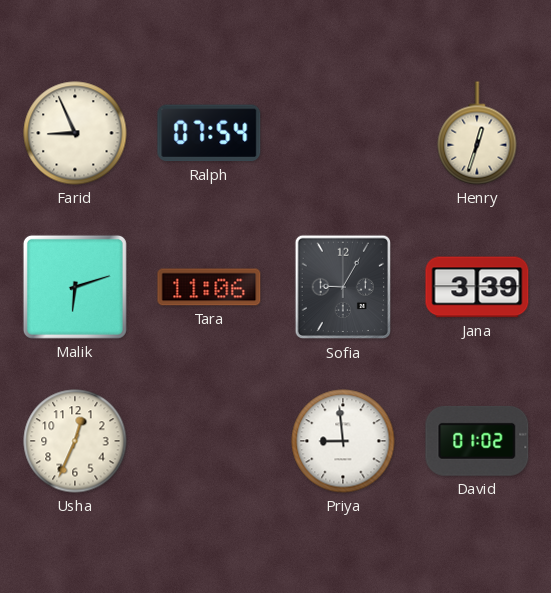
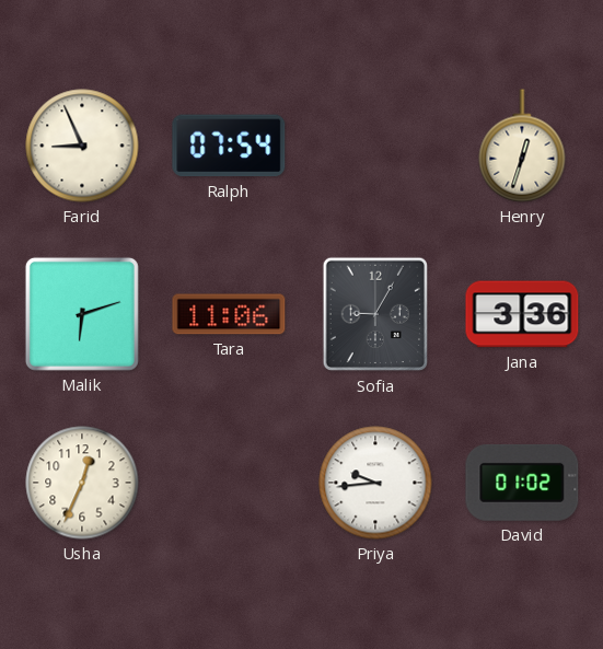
Jana: 3:39 -> 3:36 (522, 314)
Priya: 8:59 -> 9:44 (375, 483)
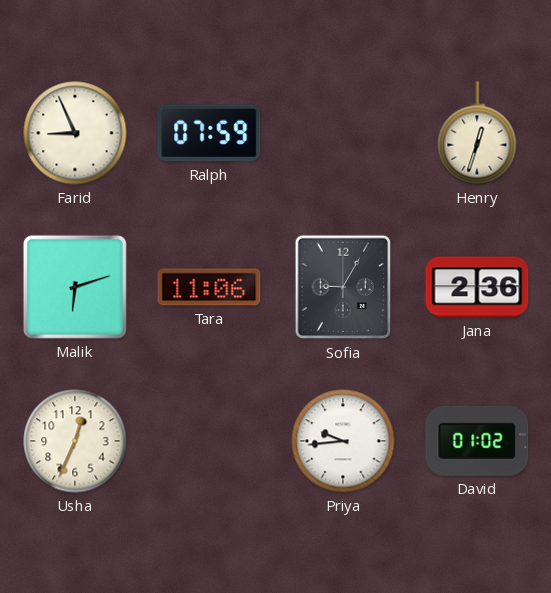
Ralph: 07:54 -> 07:59 (209, 133)
Jana: 3:36 -> 2:36 (477, 287)
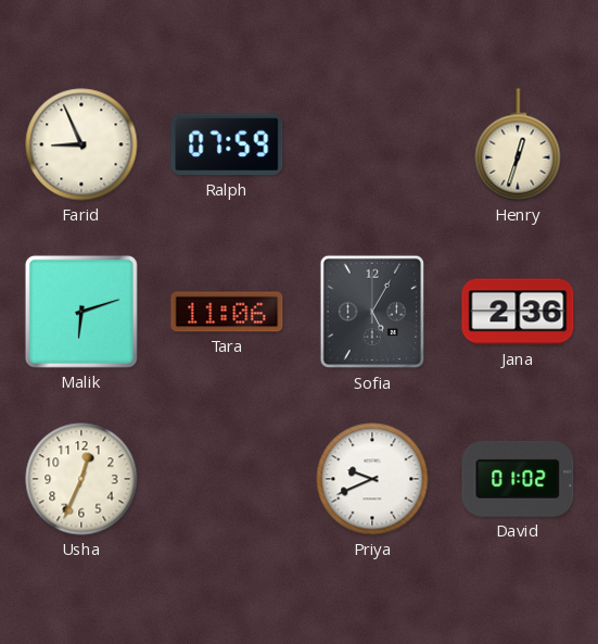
Sofia: 9:05 -> 5:05 (371, 312)
Priya: 9:44 -> 9:41 (372, 479)
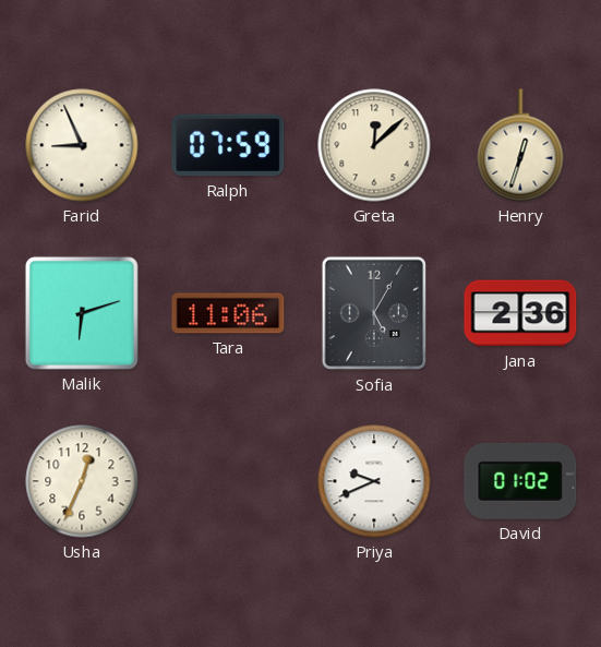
Greta: none -> 12:08 (374, 145)
